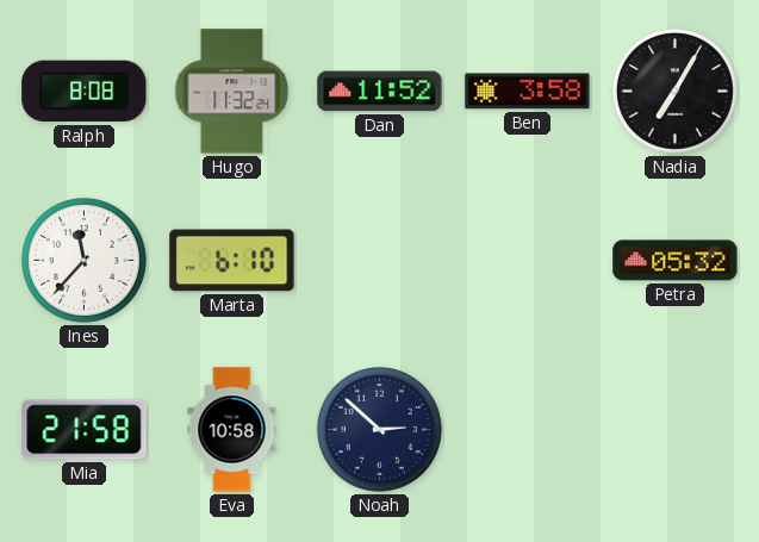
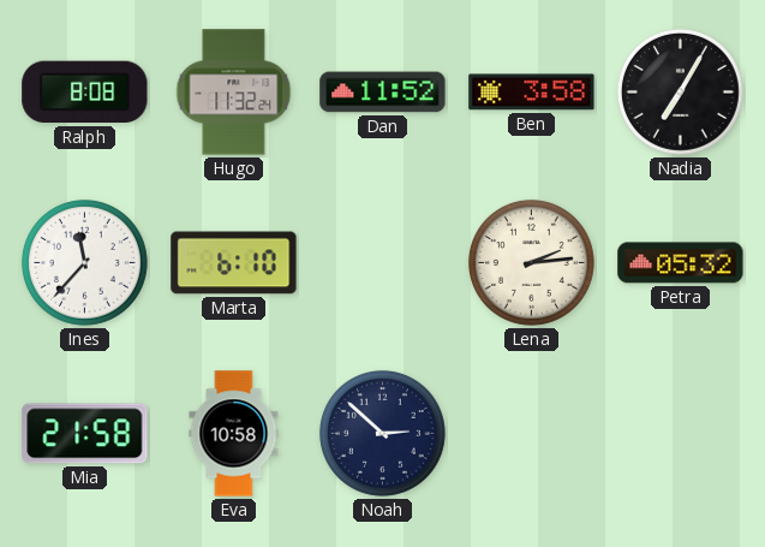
Lena: none -> 2:14 (531, 262)
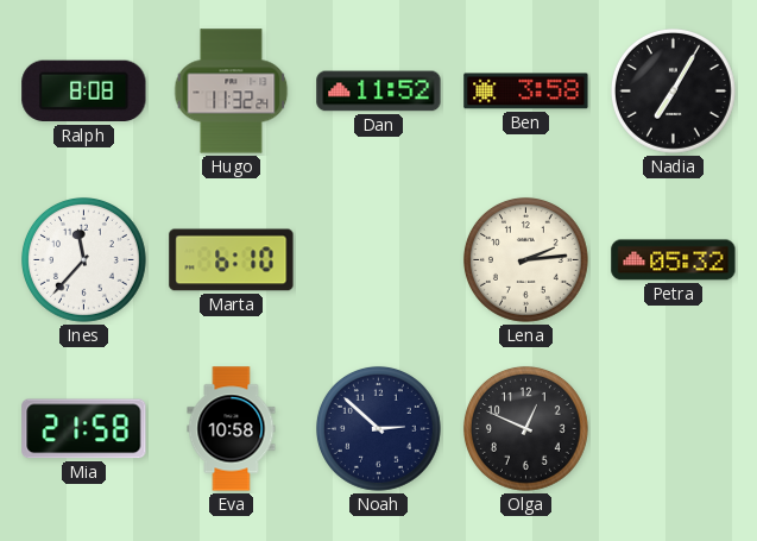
Olga: none -> 12:49 (525, 428)
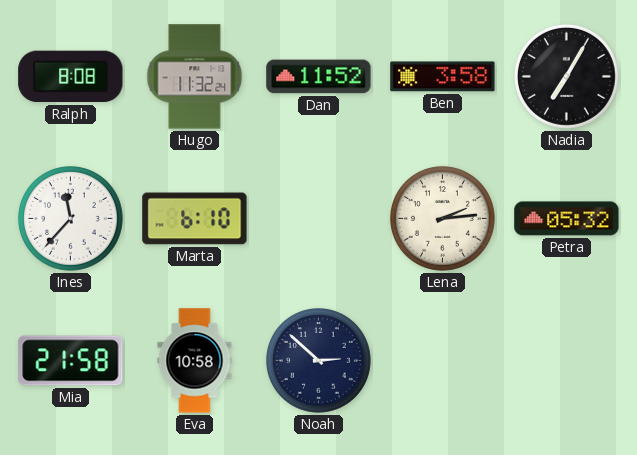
Olga: 12:49 -> none (525, 428)
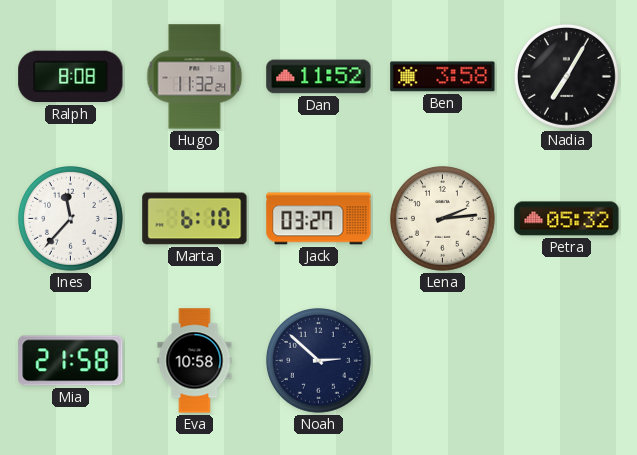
Jack: none -> 03:27 (319, 219)
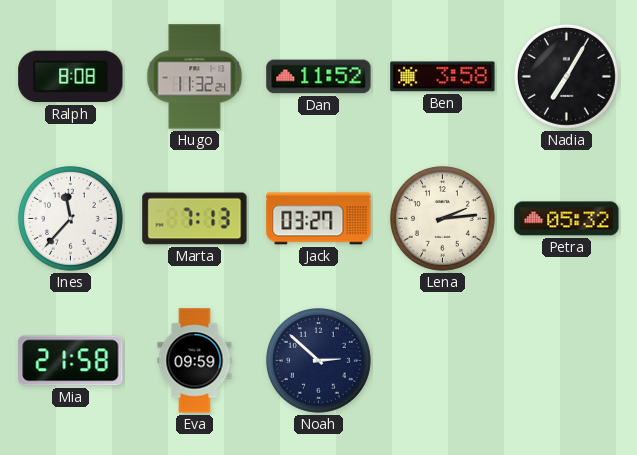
Marta: 6:10 -> 7:13 (195, 219)
Eva: 10:58 -> 09:59 (195, 361)
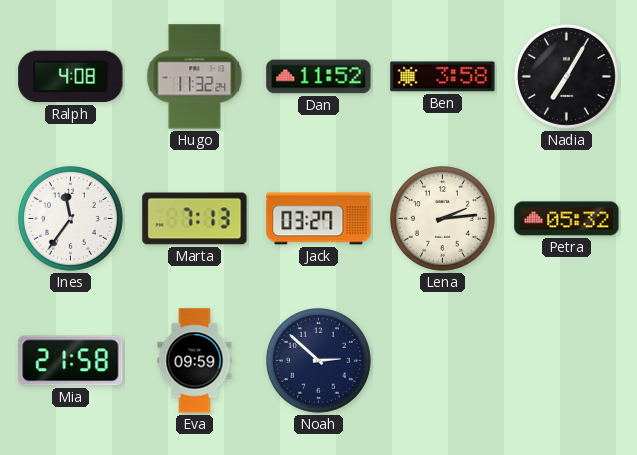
Ralph: 8:08 -> 4:08 (71, 77)
Ines: 11:37 -> 11:36 (70, 218)
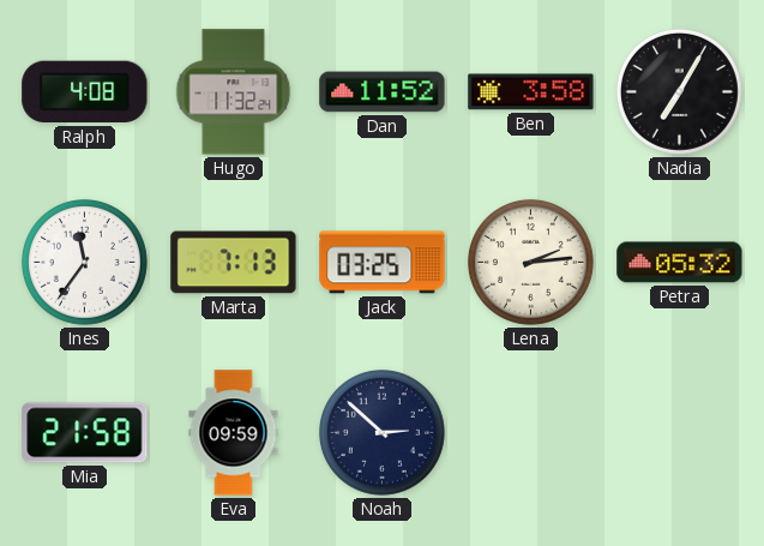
Jack: 03:27 -> 03:25 (383, 263)
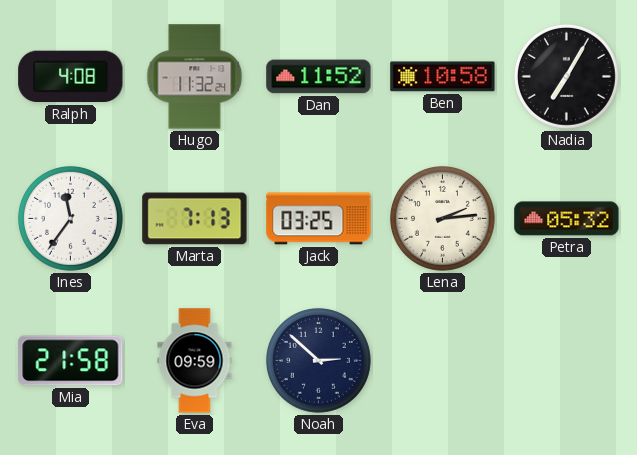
Ben: 3:58 -> 10:58 (443, 77)
